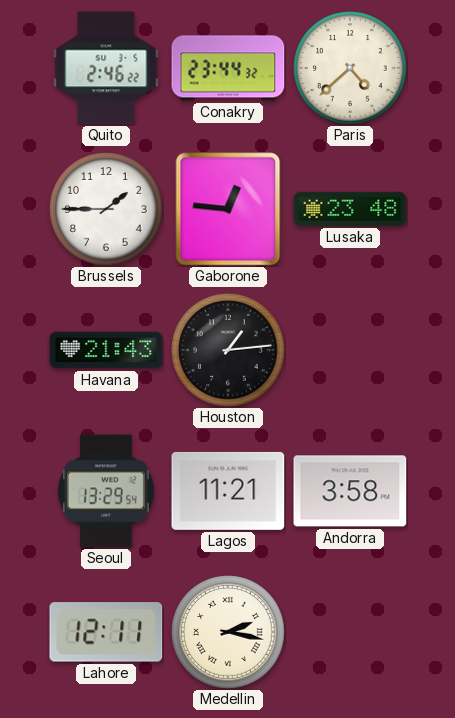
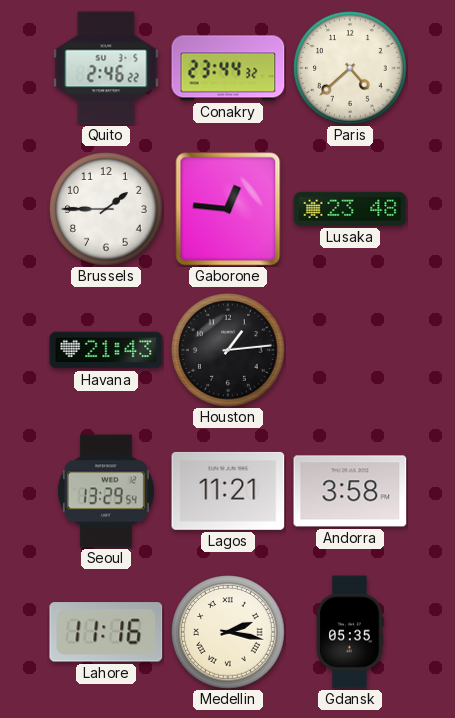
Lahore: 12:11 -> 11:16 (106, 632)
Gdansk: none -> 05:35 (350, 632)
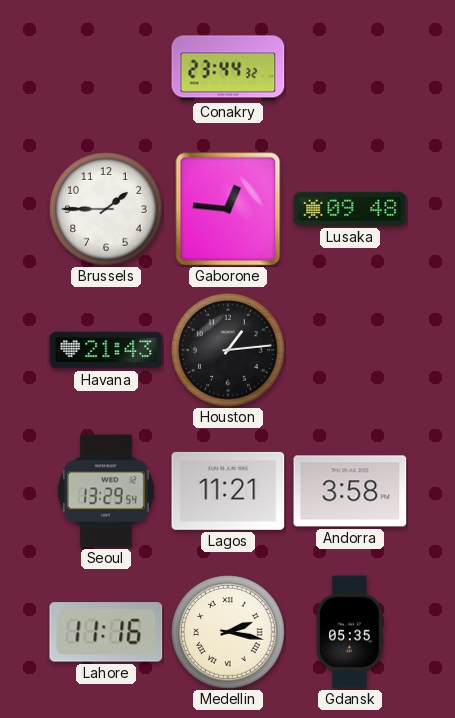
Quito: 2:46 -> none (106, 68)
Paris: 4:38 -> none (350, 68)
Lusaka: 23:48 -> 09:48 (350, 209)
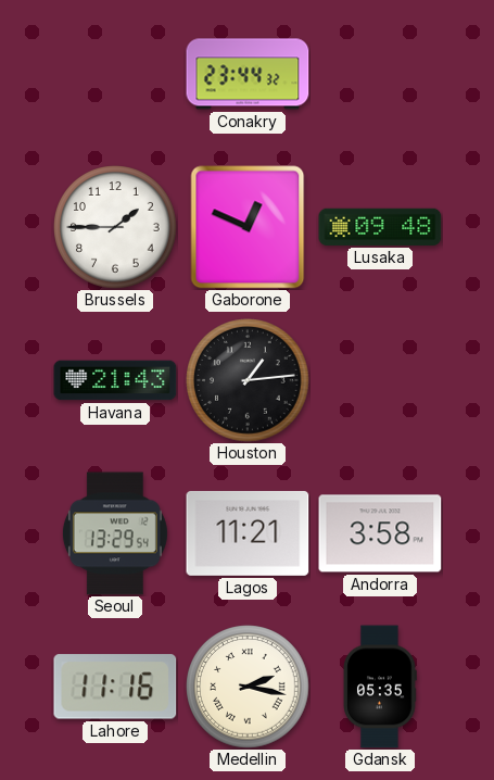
Gaborone: 12:46 -> 12:49 (248, 227)
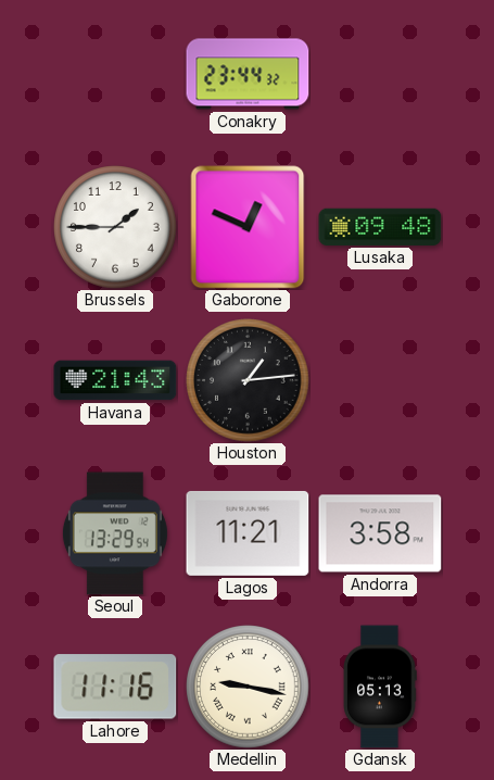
Medellin: 2:17 -> 9:17 (248, 687)
Gdansk: 05:35 -> 05:13 (380, 687)
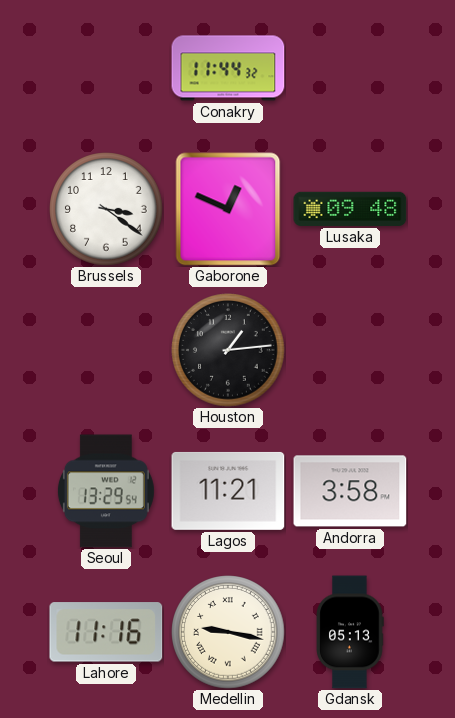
Conakry: 23:44 -> 11:44 (228, 68)
Brussels: 1:45 -> 3:21 (106, 209)
Havana: 21:43 -> none (115, 380)
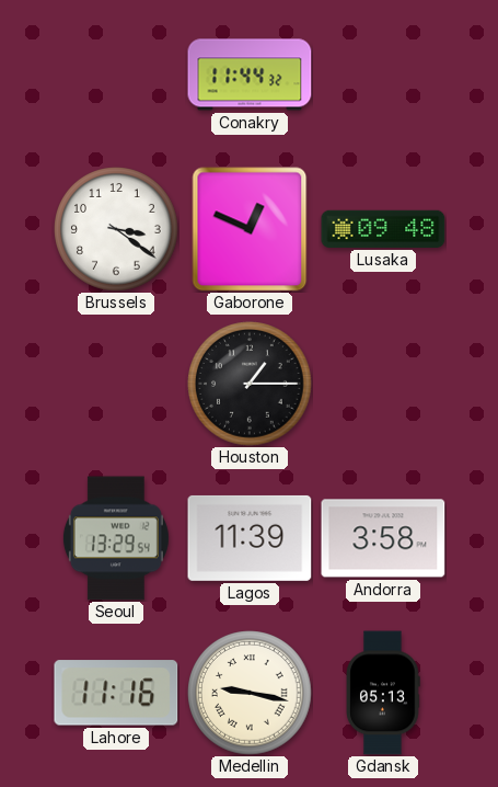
Houston: 1:14 -> 1:15 (250, 384)
Lagos: 11:21 -> 11:39 (250, 538)
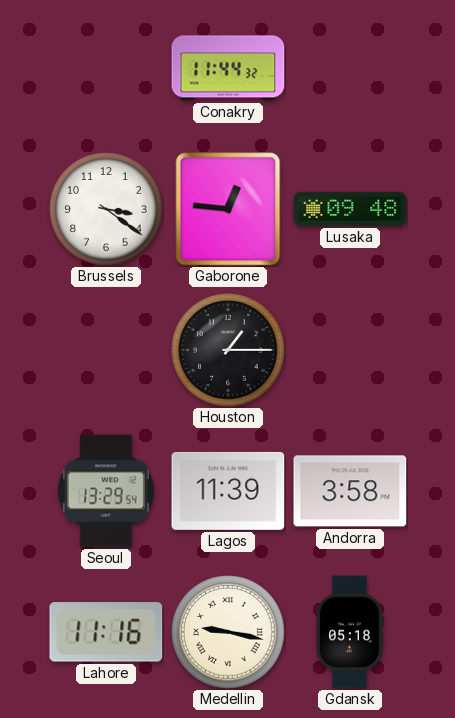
Gaborone: 12:49 -> 12:46 (228, 209)
Gdansk: 05:13 -> 05:18 (350, 632)
